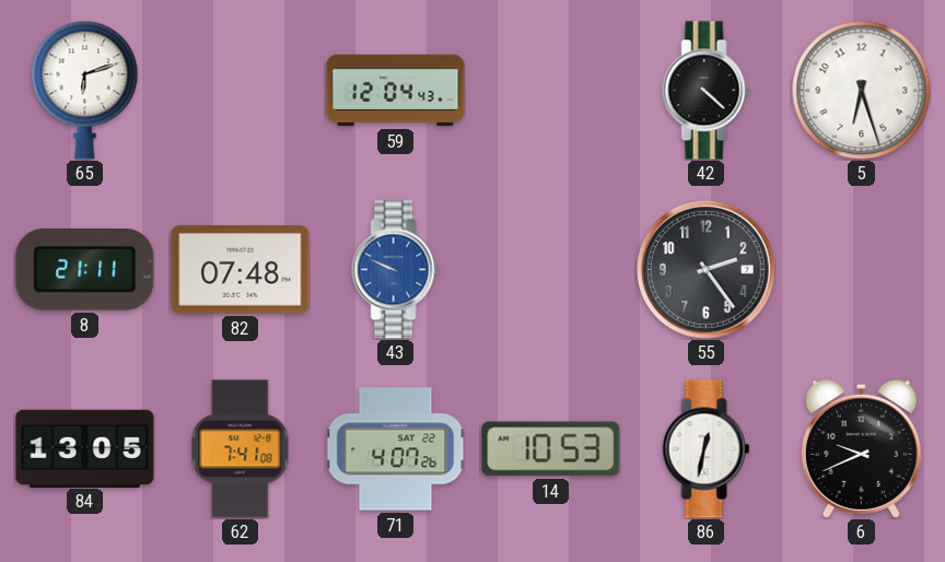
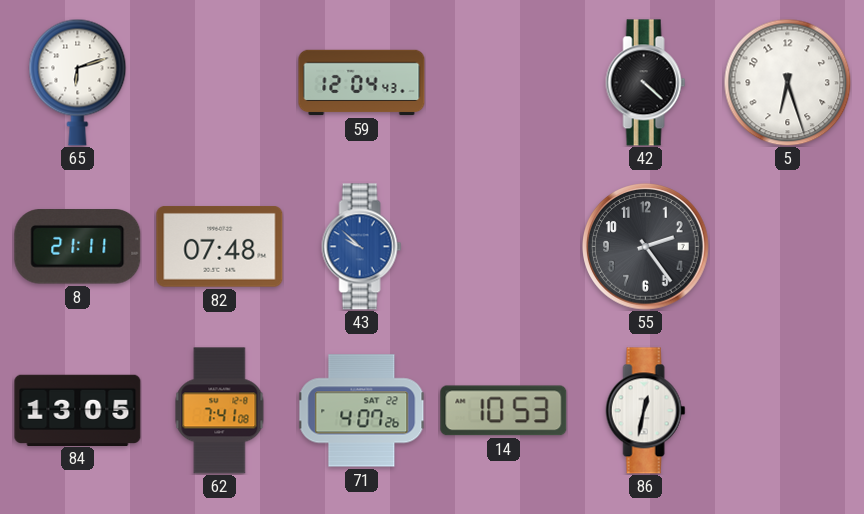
43: 9:49 -> 9:52 (362, 247)
6: 9:41 -> none (861, 448)
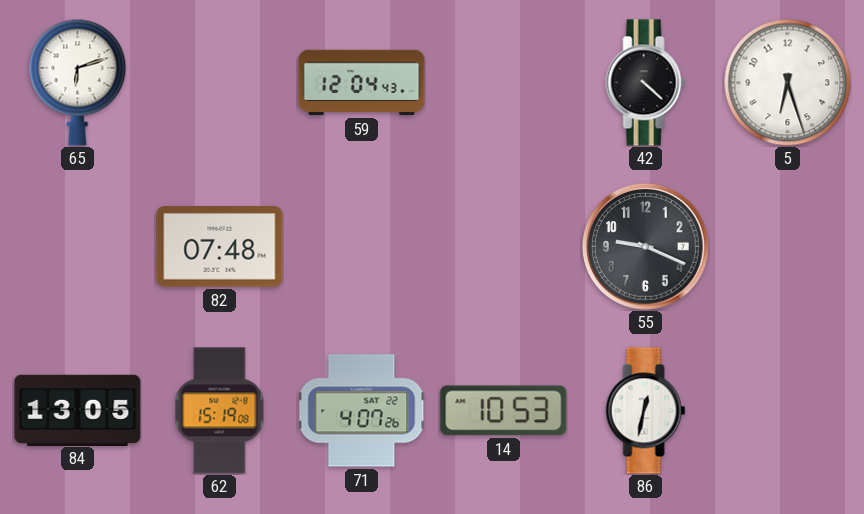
8: 21:11 -> none (78, 247)
43: 9:52 -> none (362, 247)
55: 2:24 -> 9:19 (646, 247)
62: 7:41 -> 15:19 (220, 411)
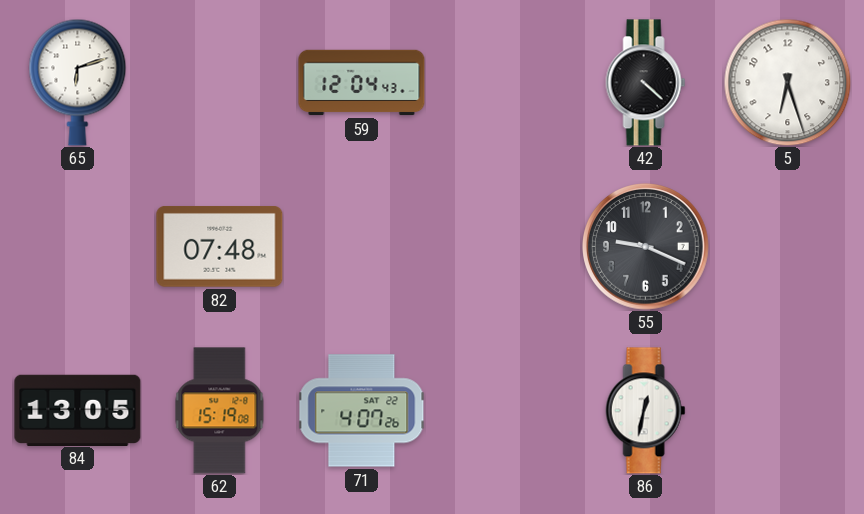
14: 10:53 -> none (504, 411)
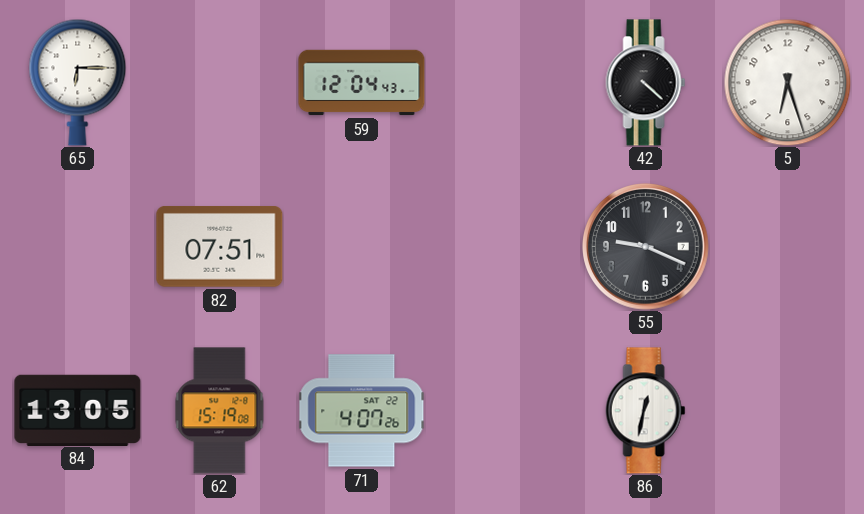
65: 6:12 -> 6:15 (78, 82)
82: 07:48 -> 07:51 (220, 247)
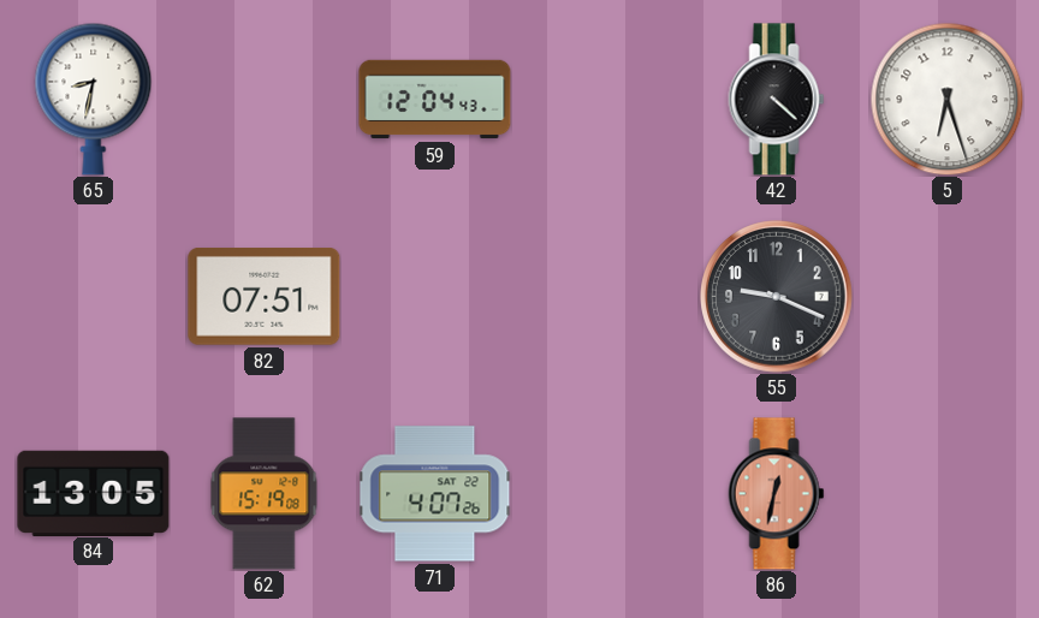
65: 6:15 -> 8:32 (94, 99)
86 dial: white -> salmon (777, 494)
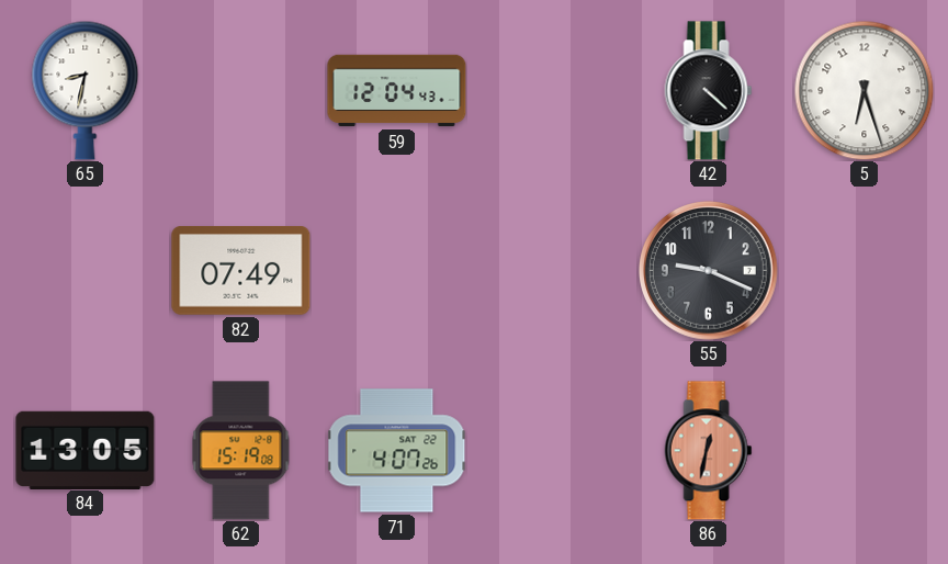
82: 07:51 -> 07:49 (241, 271)
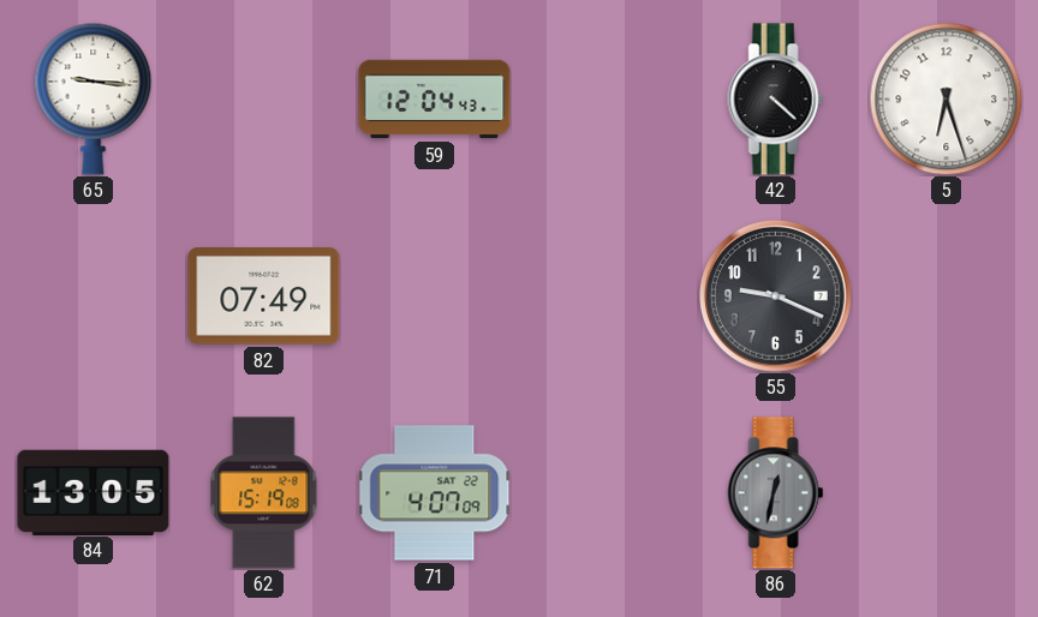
65: 8:32 -> 9:16 (94, 98)
71: 4:07:26 -> 4:07:09 (435, 493)
86 dial: salmon -> grey (776, 493)
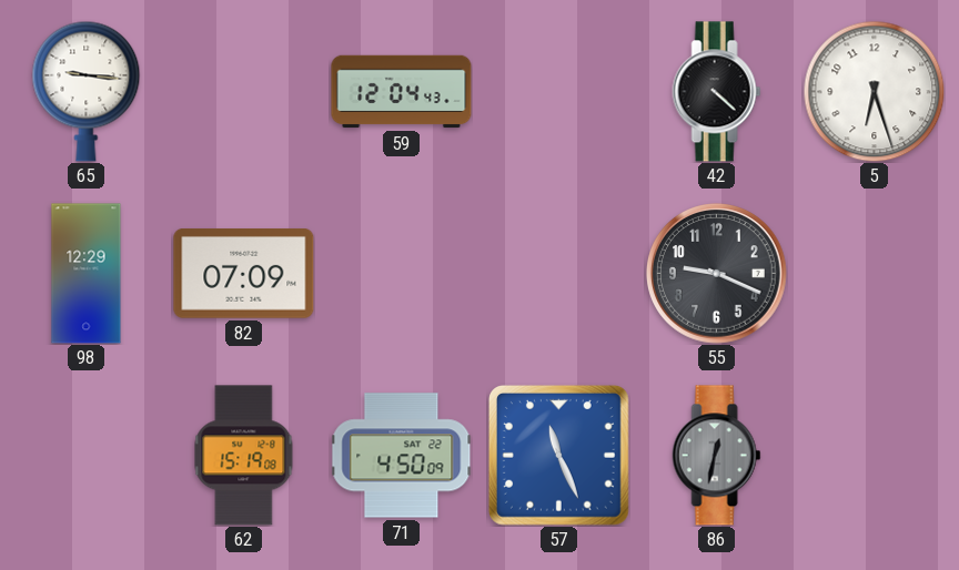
98: none -> 12:29 (87, 274)
82: 07:49 -> 07:09 (244, 274)
84: 13:05 -> none (94, 492)
71: 4:07 -> 4:50 (402, 456)
57: none -> 11:26 (558, 455)
